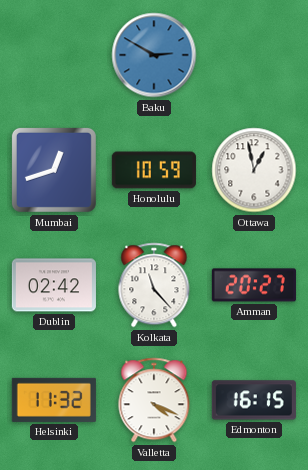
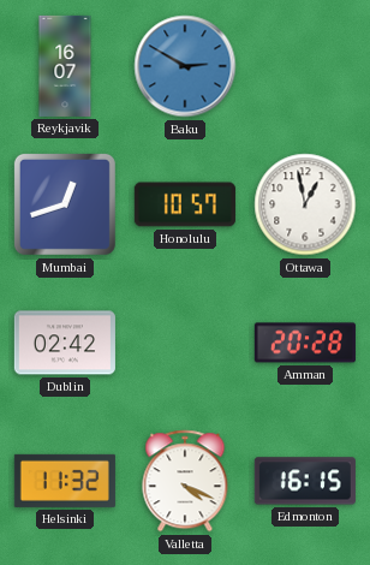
Reykjavik: none -> 16:07 (65, 66)
Honolulu: 10:59 -> 10:57 (185, 204)
Kolkata: 11:23 -> none (154, 285)
Amman: 20:27 -> 20:28 (305, 343)
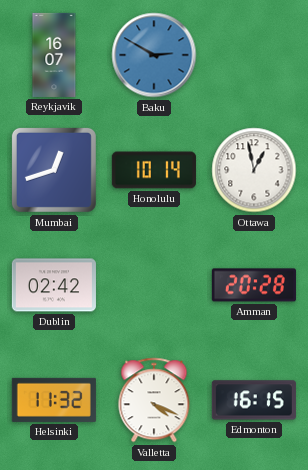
Honolulu: 10:57 -> 10:14 (154, 170)
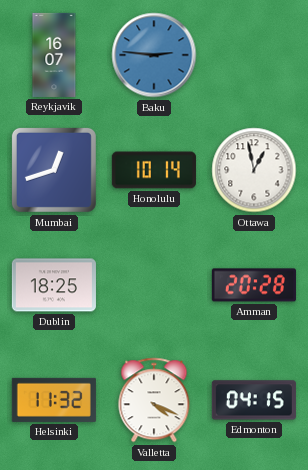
Baku: 2:50 -> 2:46 (154, 55)
Dublin: 02:42 -> 18:25 (54, 285)
Edmonton: 16:15 -> 04:15 (254, 400)
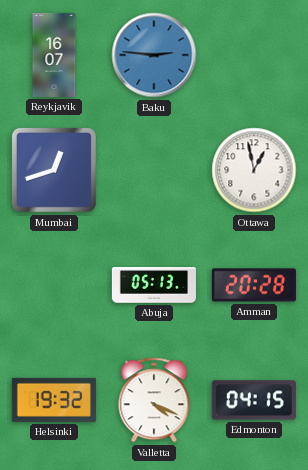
Honolulu: 10:14 -> none (154, 170)
Dublin: 18:25 -> none (54, 285)
Abuja: none -> 05:13 (154, 285)
Helsinki: 11:32 -> 19:32 (54, 400)
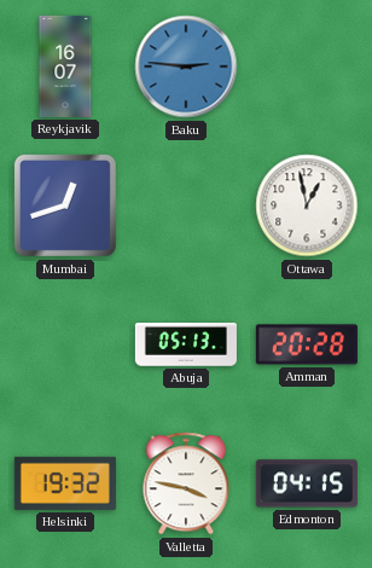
Valletta: 4:19 -> 3:47 (186, 483)
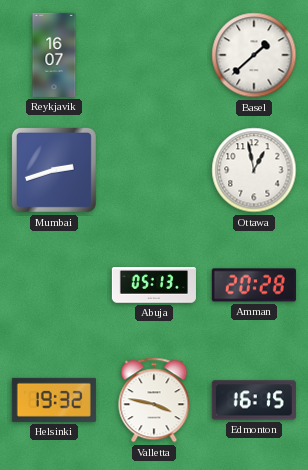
Baku: 2:46 -> none (186, 66)
Basel: none -> 1:38 (254, 55)
Mumbai: 12:42 -> 2:42 (54, 170)
Edmonton: 04:15 -> 16:15 (254, 400)
